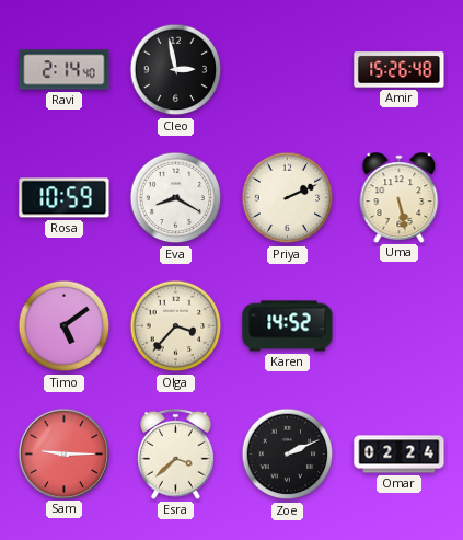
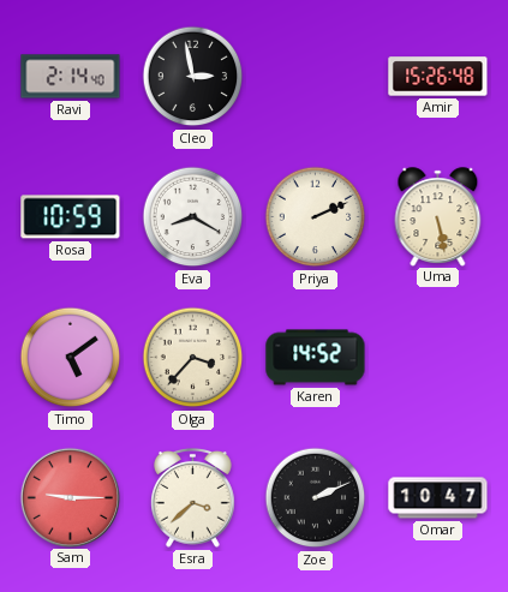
Omar: 02:24 -> 10:47 (438, 498)
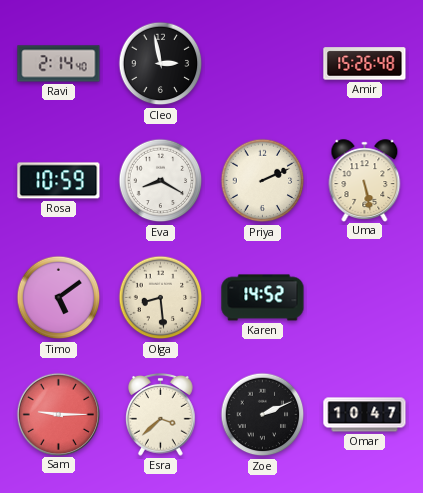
Olga: 3:37 -> 8:29 (161, 298)
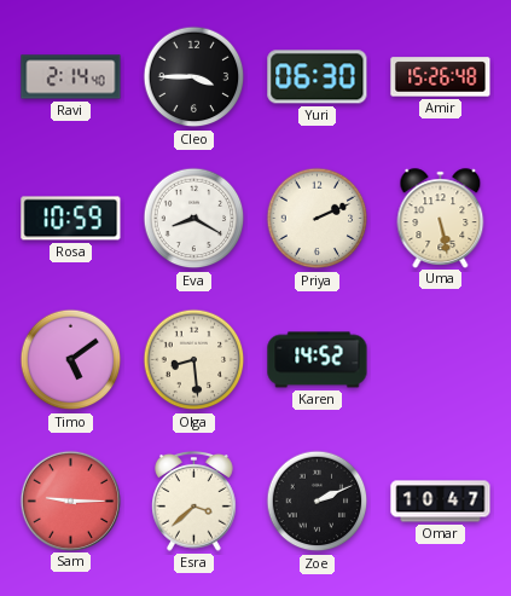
Cleo: 2:58 -> 3:45 (194, 77)
Yuri: none -> 06:30 (318, 77)
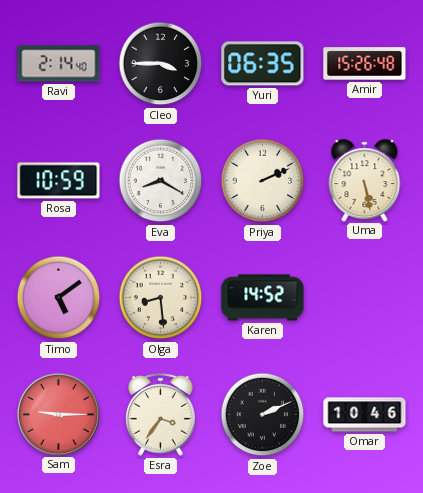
Yuri: 06:30 -> 06:35 (263, 64)
Esra: 3:38 -> 3:36 (161, 414)
Omar: 10:47 -> 10:46 (365, 415)
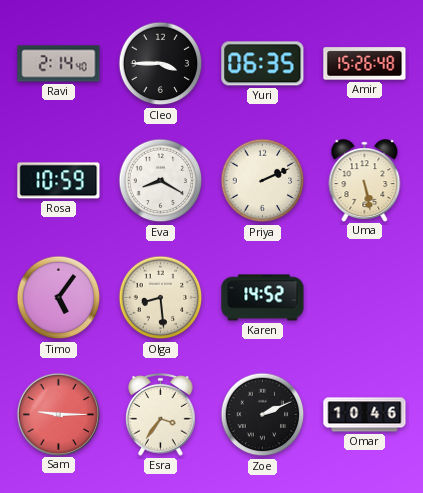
Timo: 5:09 -> 5:06 (59, 298)
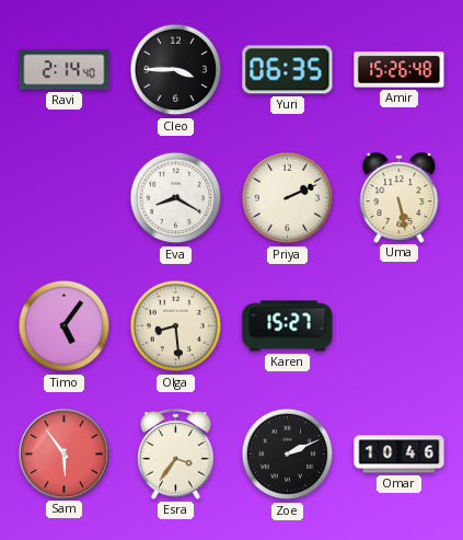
Rosa: 10:59 -> none (59, 181)
Karen: 14:52 -> 15:27 (288, 326)
Sam: 9:15 -> 5:54 (63, 453)
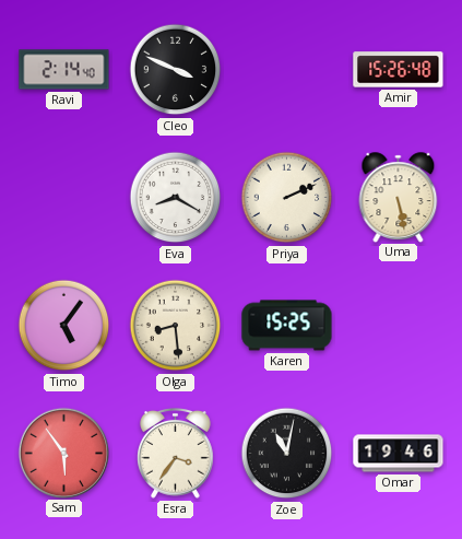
Cleo: 3:45 -> 3:49 (176, 70)
Yuri: 06:35 -> none (288, 70)
Karen: 15:27 -> 15:25 (287, 326)
Zoe: 2:11 -> 11:02 (287, 454)
Omar: 10:46 -> 19:46 (399, 454)
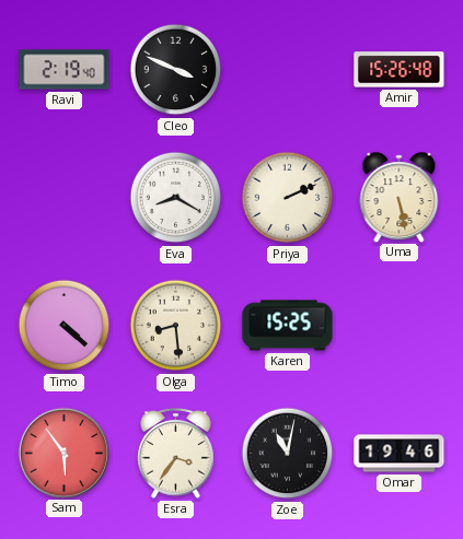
Ravi: 2:14 -> 2:19 (65, 70)
Timo: 5:06 -> 4:22 (65, 326)
